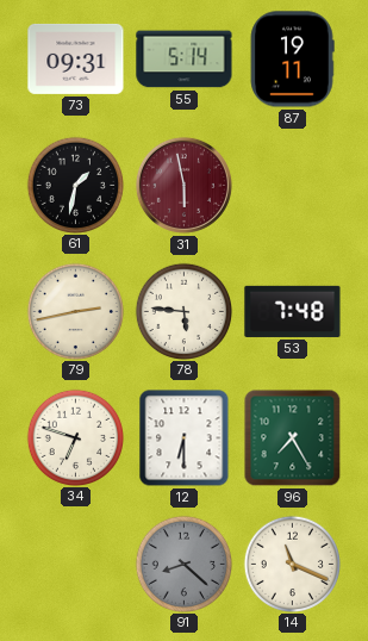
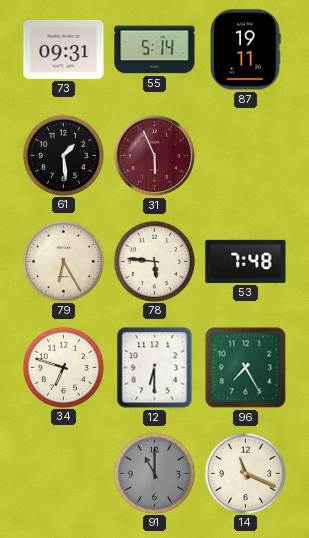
61: 1:32 -> 1:29 (63, 155)
31: 5:58 -> 5:56 (154, 155)
79: 2:43 -> 6:25 (63, 261)
91: 8:22 -> 11:00 (154, 473)
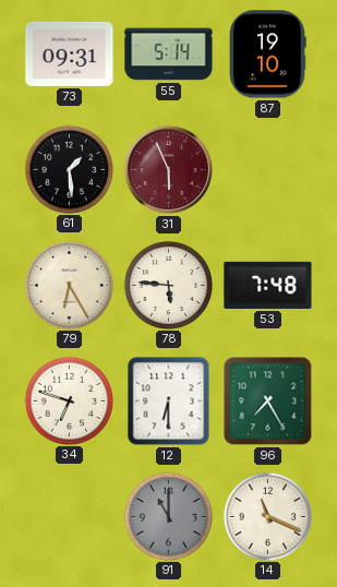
87: 19:11 -> 19:10 (267, 55)
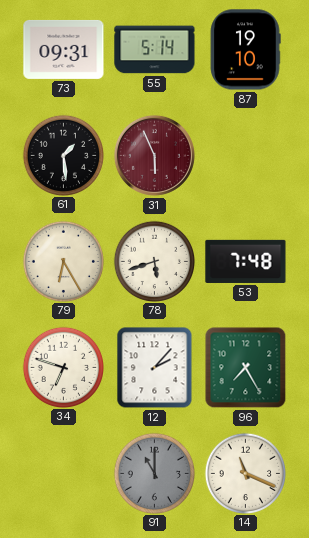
78: 5:46 -> 5:42 (154, 261)
12: 6:30 -> 2:07 (155, 368)
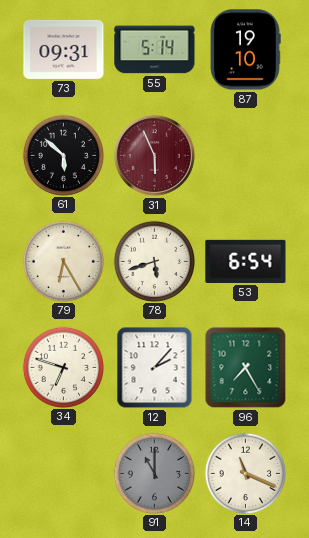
61: 1:29 -> 5:52 (63, 155)
53: 7:48 -> 6:54 (246, 261)
